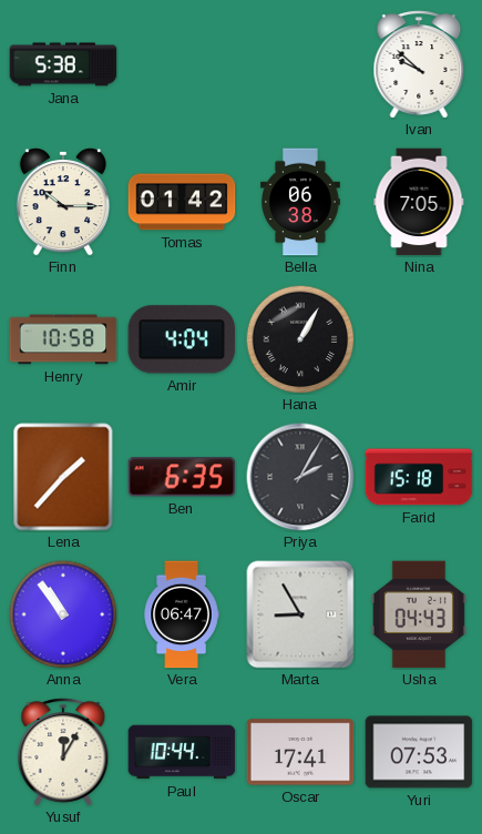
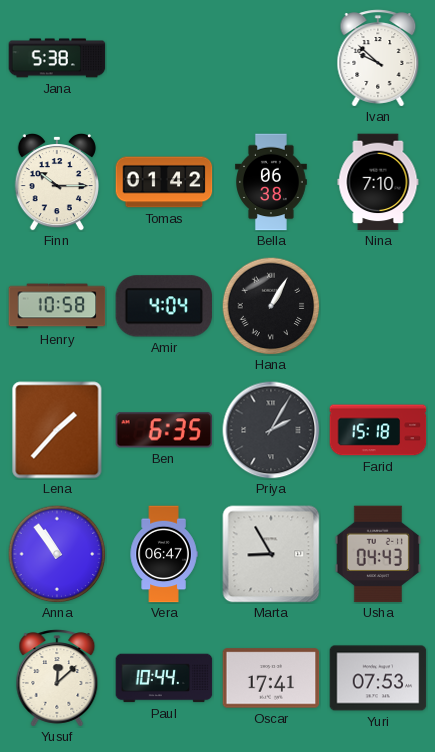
Nina: 7:05 -> 7:10 (378, 182)
Yusuf: 12:05 -> 12:08 (57, 678)
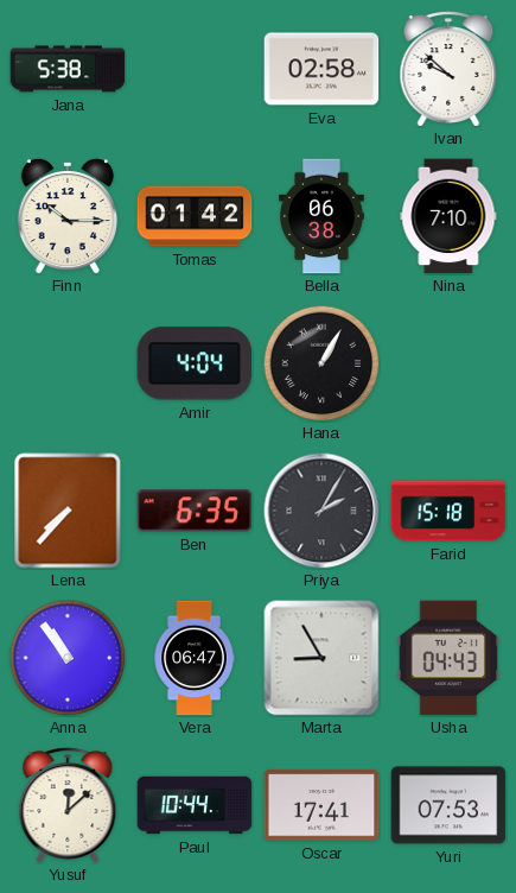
Eva: none -> 02:58 (321, 69)
Henry: 10:58 -> none (57, 306)
Lena: 1:37 -> 7:37 (68, 511)
